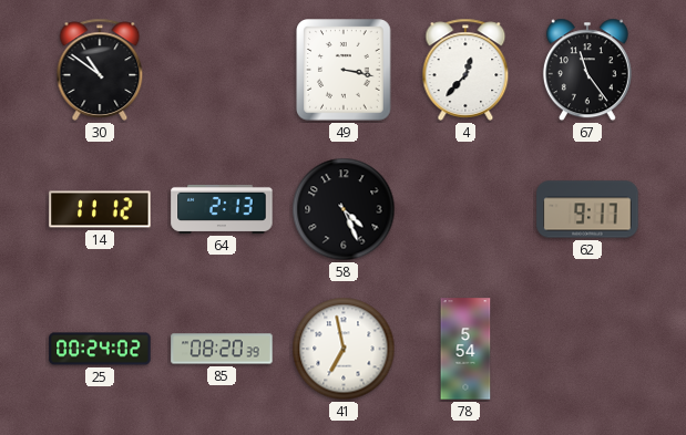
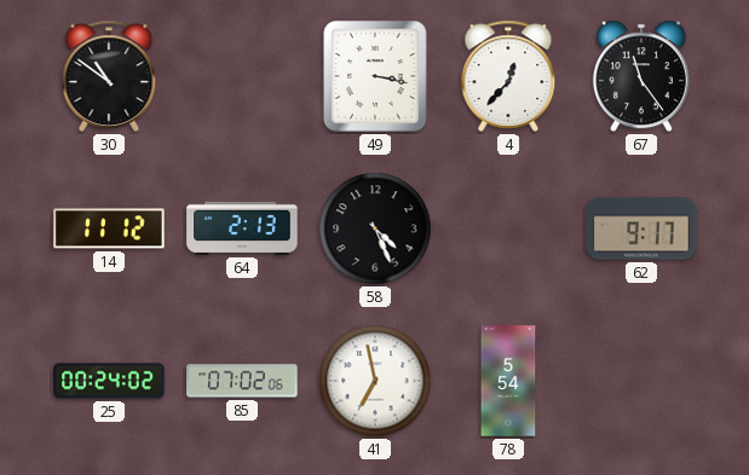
85: 08:20 -> 07:02 (242, 381)
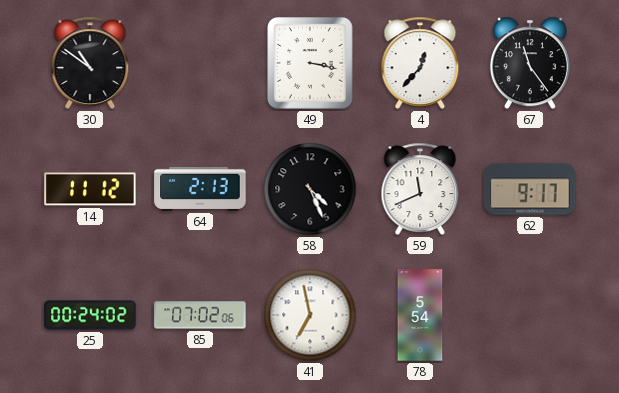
59: none -> 11:41 (420, 189)
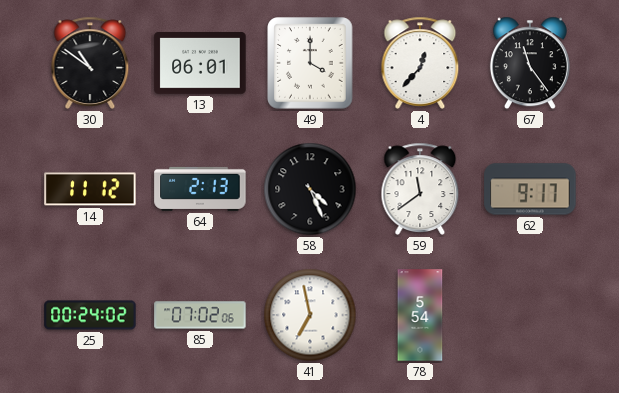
13: none -> 06:01 (200, 63)
49: 3:17 -> 4:00 (310, 63)
59: 11:41 -> 11:39 (420, 189)
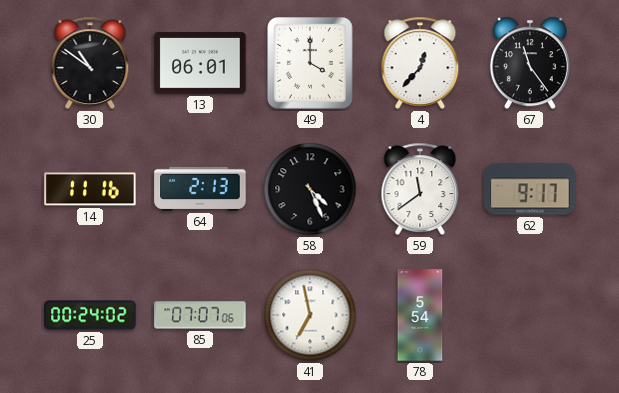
14: 11:12 -> 11:16 (90, 189)
85: 07:02 -> 07:07 (200, 315)
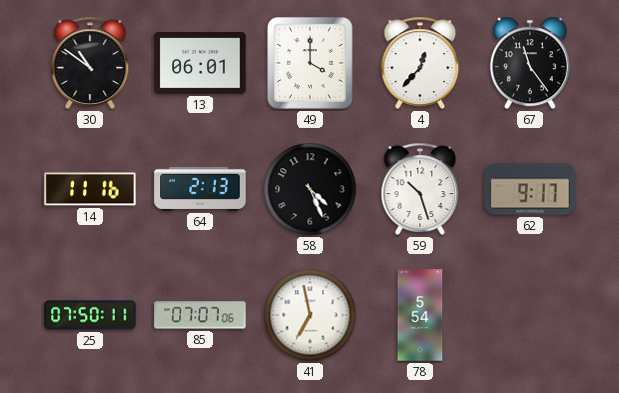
59: 11:39 -> 10:27 (420, 189)
25: 00:24 -> 07:50 (90, 315)
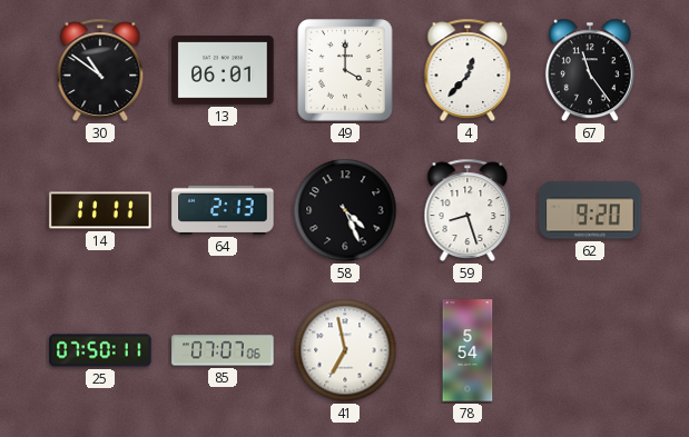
14: 11:16 -> 11:11 (100, 210)
59: 10:27 -> 8:27 (467, 210)
62: 9:17 -> 9:20 (590, 210)
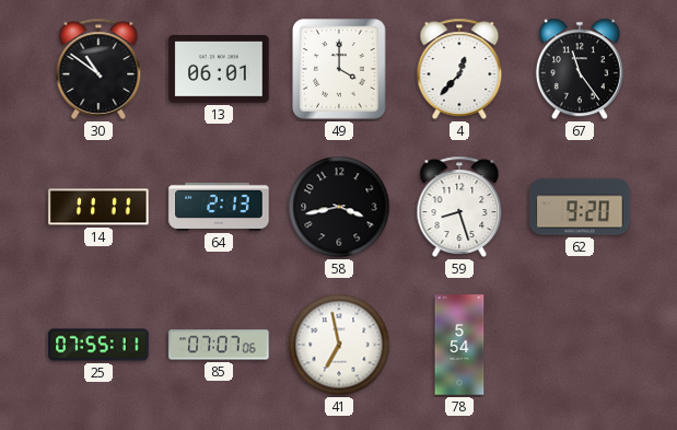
58: 4:26 -> 3:43 (339, 207)
25: 07:50 -> 07:55 (98, 345)
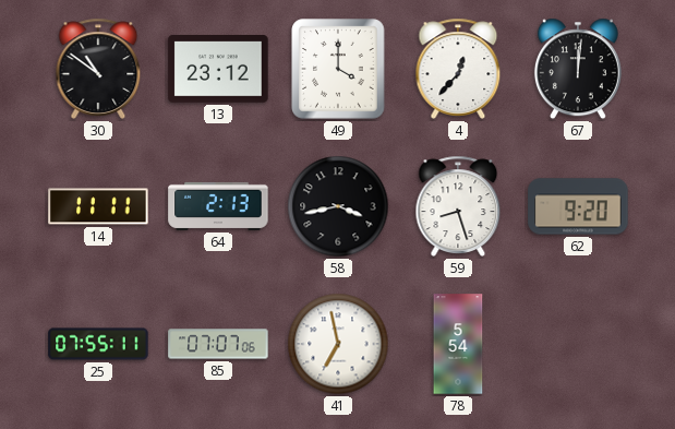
13: 06:01 -> 23:12 (218, 69)
67: 11:24 -> 12:01 (578, 69)
